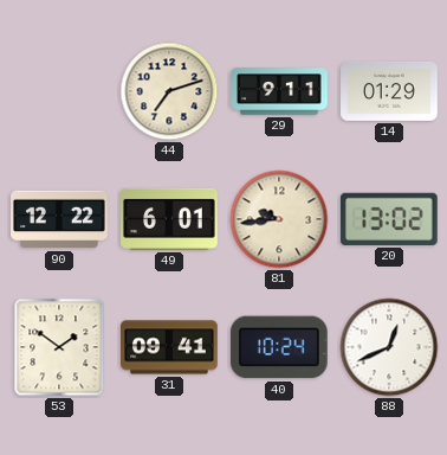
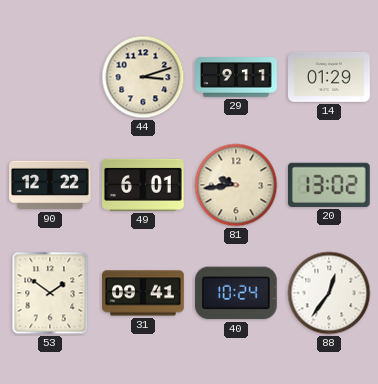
44: 7:12 -> 3:12 (143, 77)
88: 12:41 -> 12:36 (329, 293)
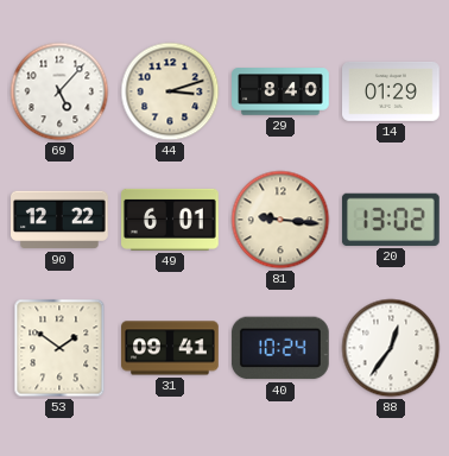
69: none -> 5:07 (59, 91)
29: 9:11 -> 8:40 (280, 91)
81: 9:44 -> 9:16 (280, 220)
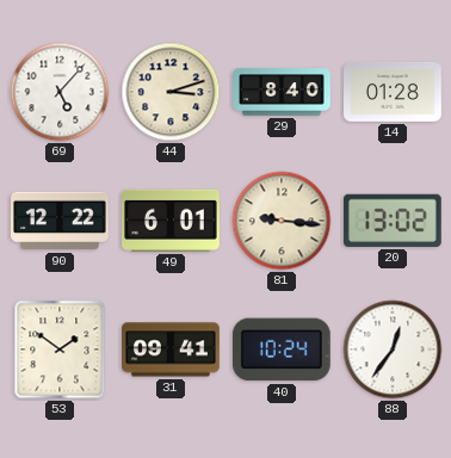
14: 01:29 -> 01:28 (394, 92)
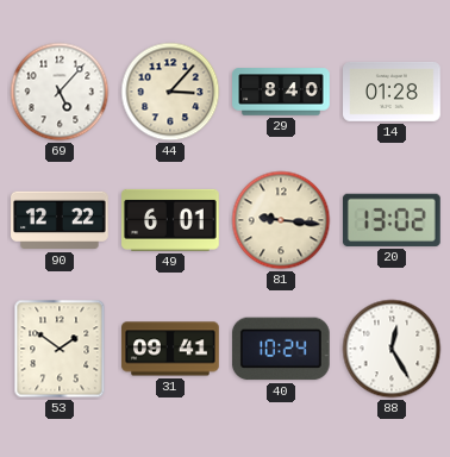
44: 3:12 -> 3:07 (170, 92)
88: 12:36 -> 12:25 (392, 349)
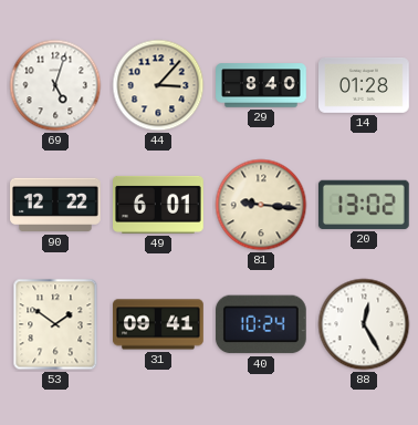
69: 5:07 -> 5:03 (55, 85)
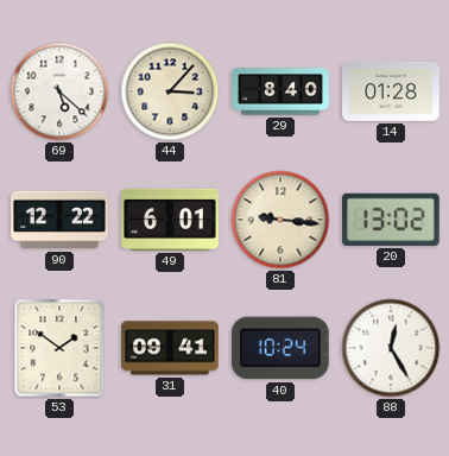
69: 5:03 -> 5:22 (59, 91)
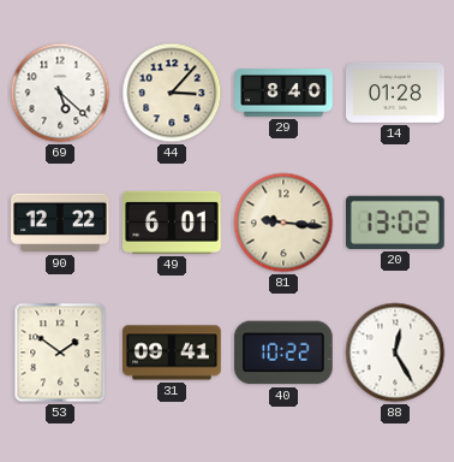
40: 10:24 -> 10:22 (283, 353)
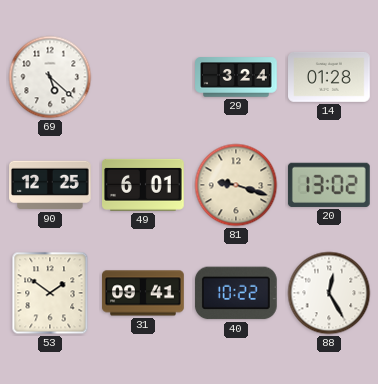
44: 3:07 -> none (172, 93)
29: 8:40 -> 3:24 (236, 77)
90: 12:22 -> 12:25 (50, 185)
81: 9:16 -> 9:18 (236, 185)
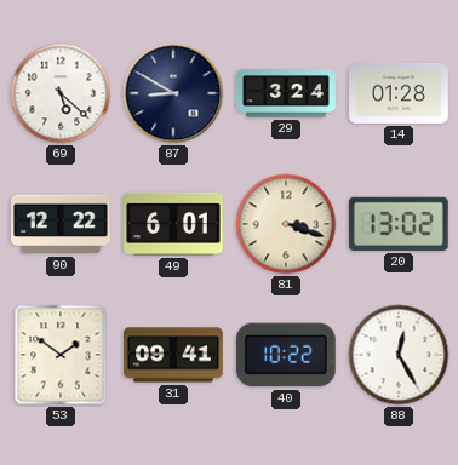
87: none -> 8:50 (173, 93)
90: 12:25 -> 12:22 (61, 224)
81: 9:18 -> 3:18 (286, 224)
